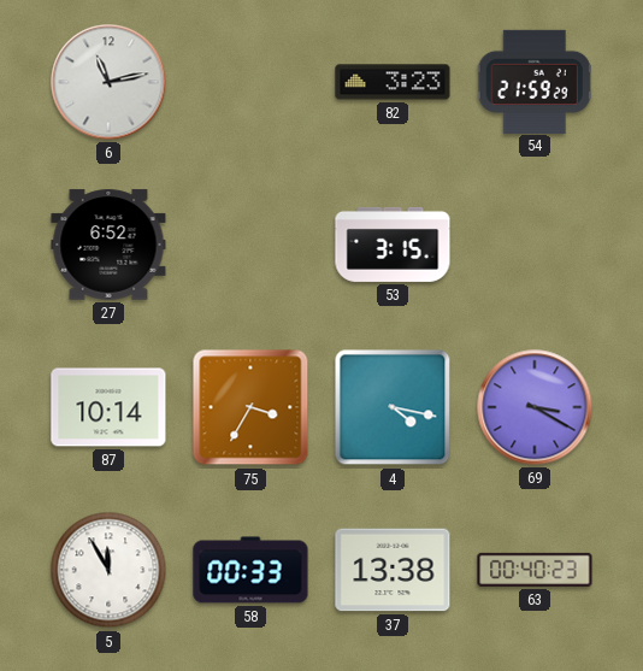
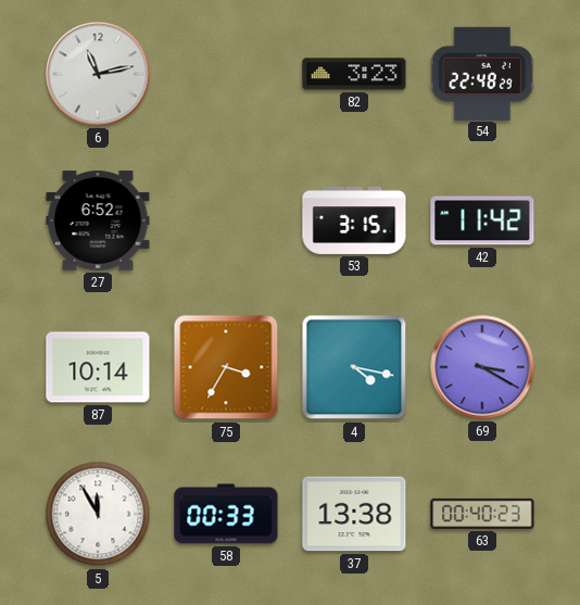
54: 21:59 -> 22:48 (482, 73)
42: none -> 11:42 (482, 220)
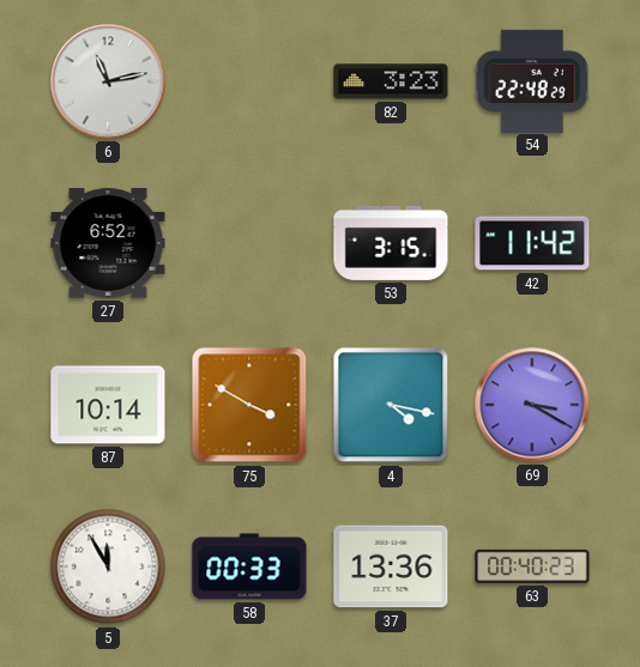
75: 3:35 -> 3:50 (249, 405)
37: 13:38 -> 13:36 (391, 566)
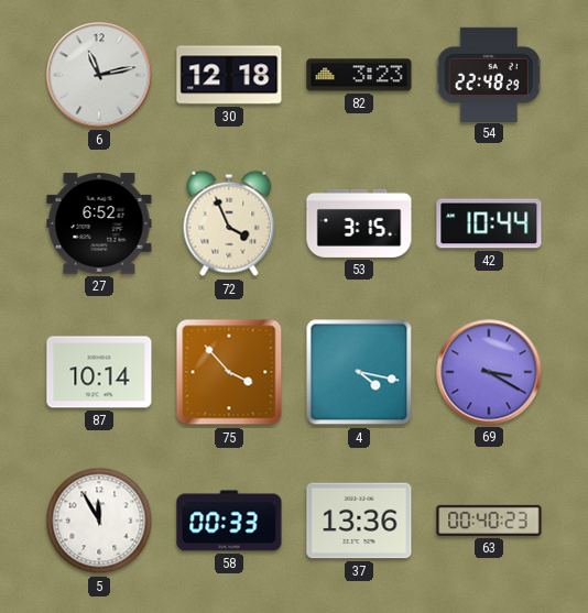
30: none -> 12:18 (229, 75)
72: none -> 3:56 (229, 223)
42: 11:42 -> 10:44 (489, 223)
75: 3:50 -> 3:53 (229, 372)
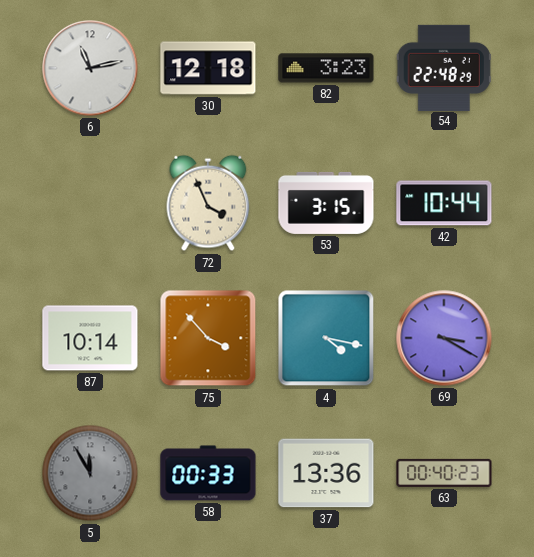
27: 6:52 -> none (99, 223)
5 dial: white -> grey (90, 473)
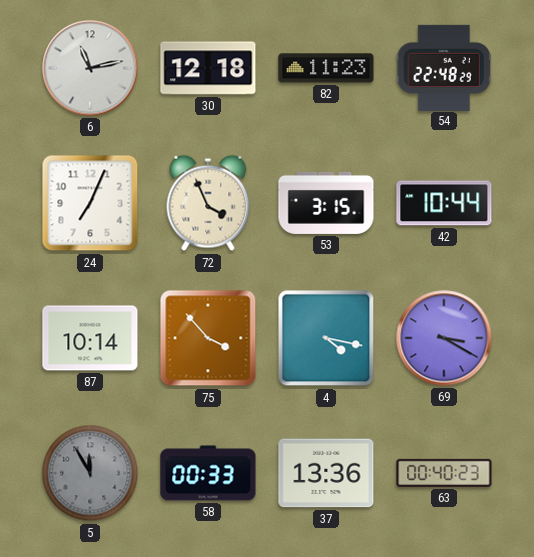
82: 3:23 -> 11:23 (326, 68)
24: none -> 7:04 (90, 203)
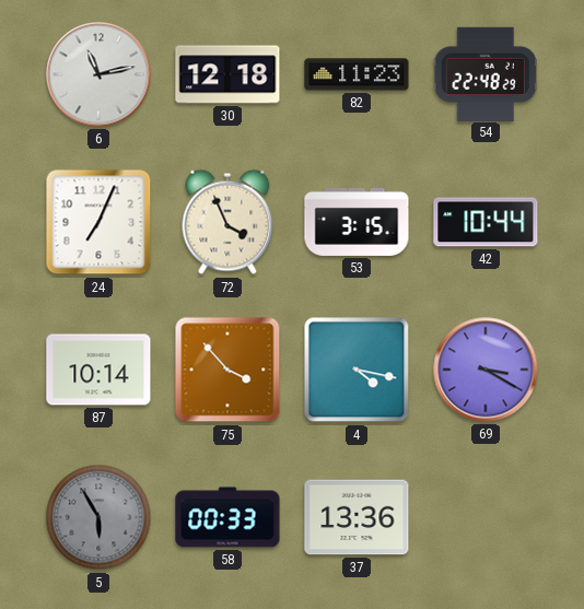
5: 11:55 -> 5:55 (98, 517)
63: 00:40 -> none (444, 473)
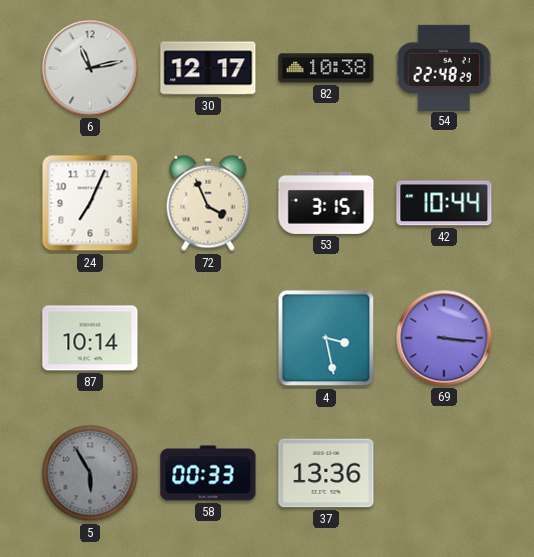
30: 12:18 -> 12:17 (208, 68)
82: 11:23 -> 10:38 (326, 68)
75: 3:53 -> none (227, 370)
4: 4:17 -> 3:28 (326, 338)
69: 3:20 -> 3:16 (444, 338)
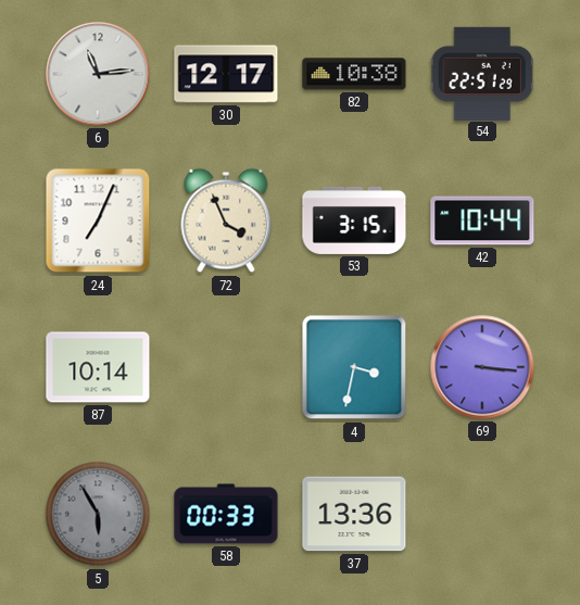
6: 11:13 -> 11:14 (98, 74)
54: 22:48 -> 22:51 (482, 73)
4: 3:28 -> 3:32 (354, 367)
